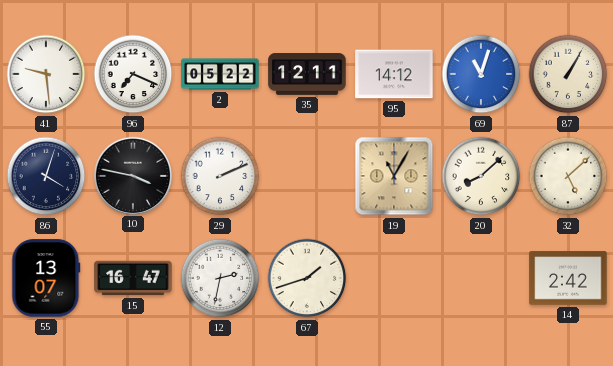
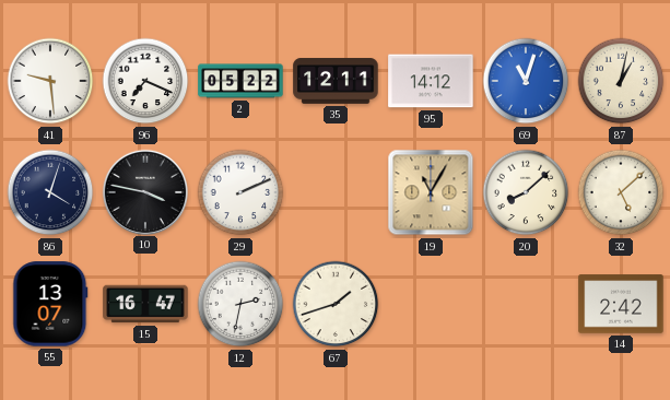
87: 1:05 -> 1:02 (621, 81)
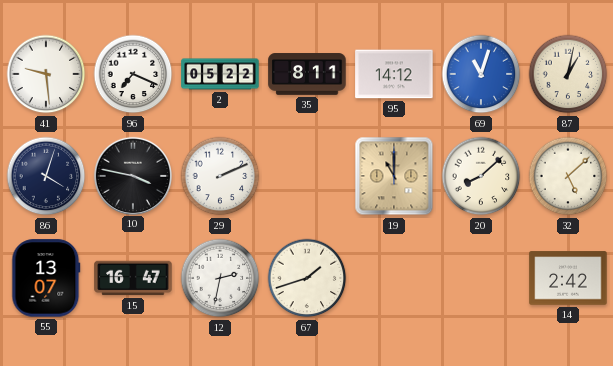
35: 12:11 -> 8:11 (307, 74)
19: 11:05 -> 11:00 (394, 176)
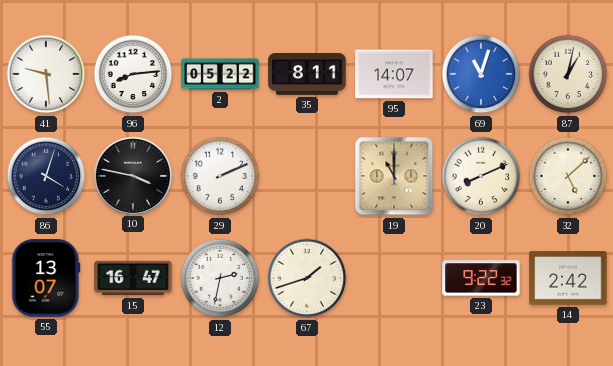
96: 7:19 -> 8:14 (133, 74)
95: 14:12 -> 14:07 (394, 74)
20: 8:08 -> 8:11 (481, 176)
23: none -> 9:22 (481, 278)
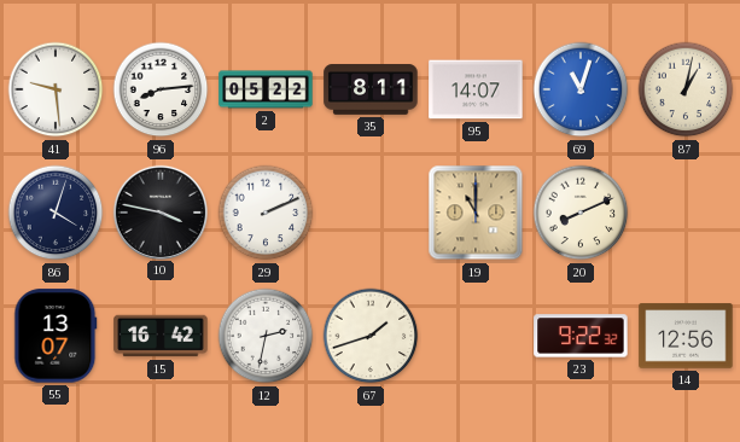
32: 5:08 -> none (568, 176)
15: 16:47 -> 16:42 (161, 336)
14: 2:42 -> 12:56 (686, 336)
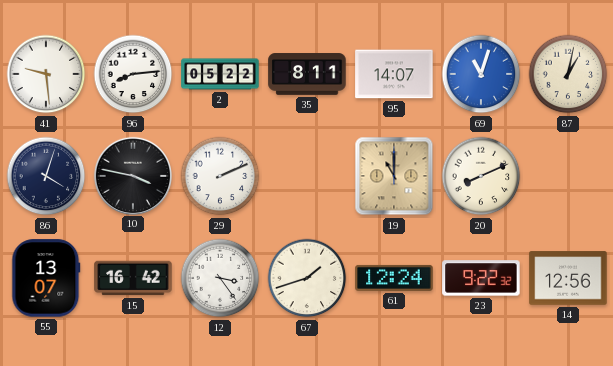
12: 2:32 -> 3:24 (220, 278)
61: none -> 12:24 (394, 278)
